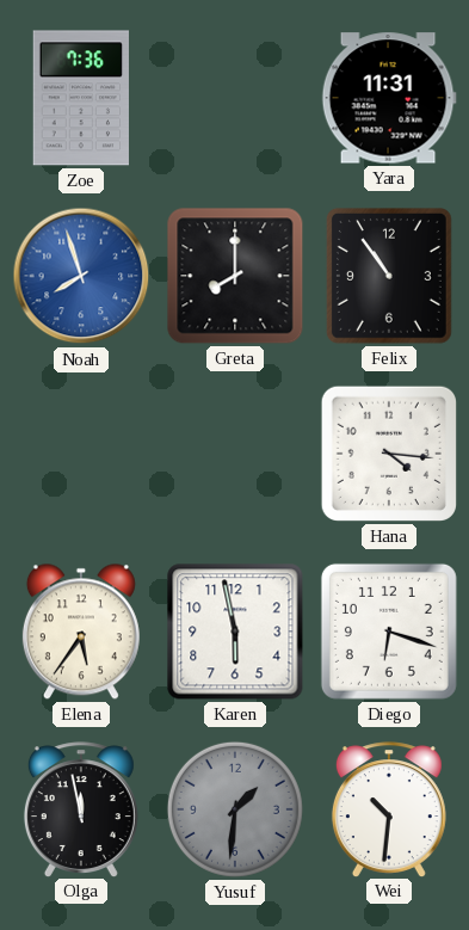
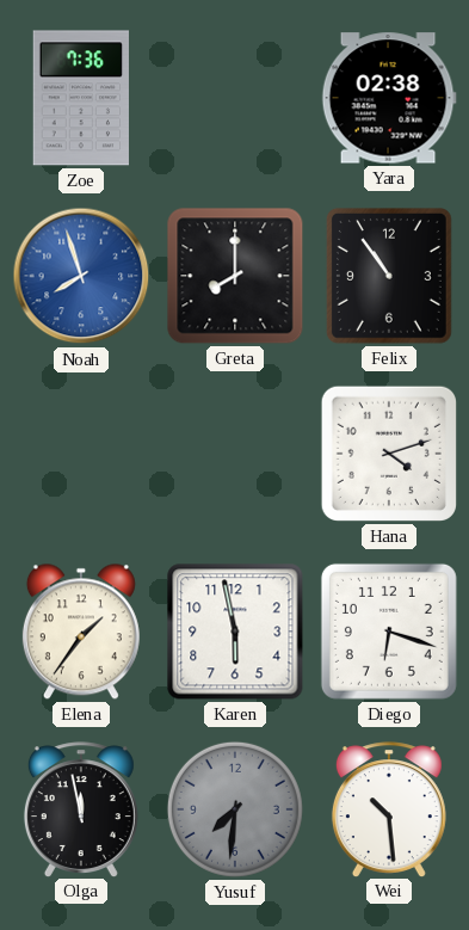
Yara: 11:31 -> 02:38 (389, 98)
Hana: 4:16 -> 4:12 (389, 454)
Elena: 5:36 -> 1:36 (81, 632)
Yusuf: 1:31 -> 7:31 (235, 809)
Wei: 10:31 -> 10:29 (389, 809)
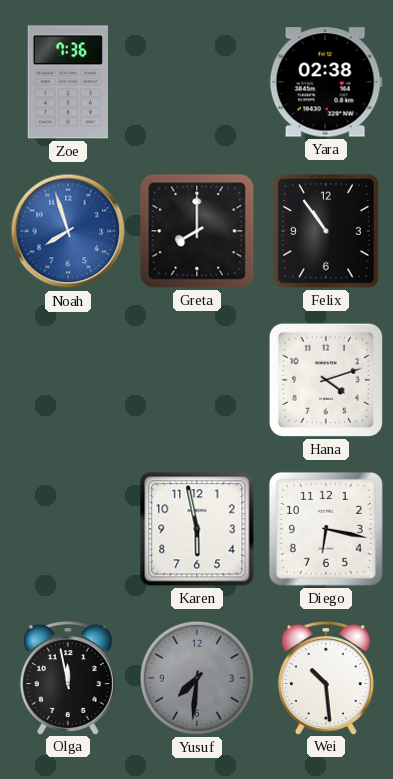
Elena: 1:36 -> none (81, 632)
Diego: 6:18 -> 6:17 (326, 529)
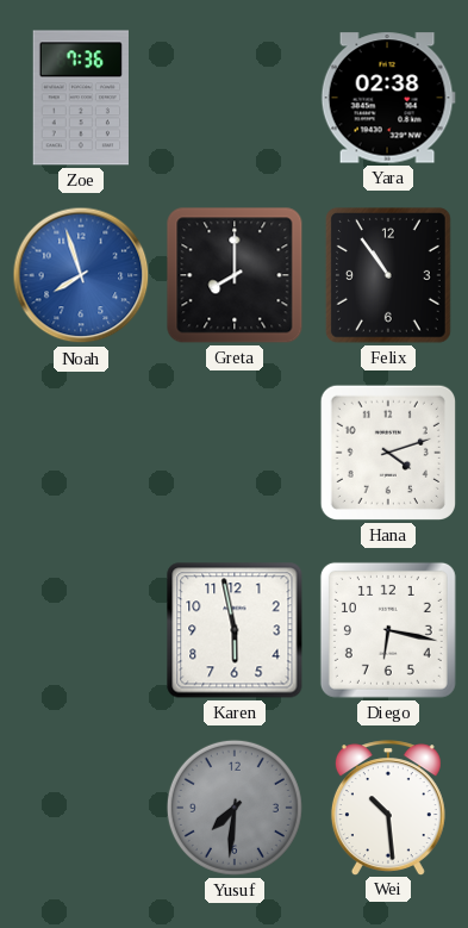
Olga: 11:58 -> none (68, 678)
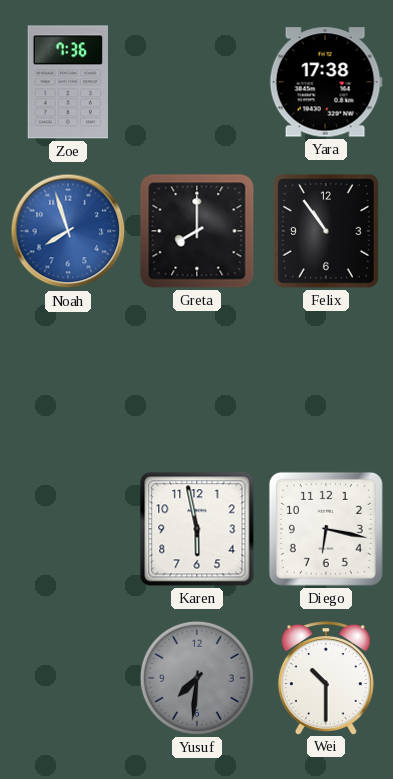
Yara: 02:38 -> 17:38 (326, 82)
Hana: 4:12 -> none (388, 453)
Wei: 10:29 -> 10:30 (326, 678)
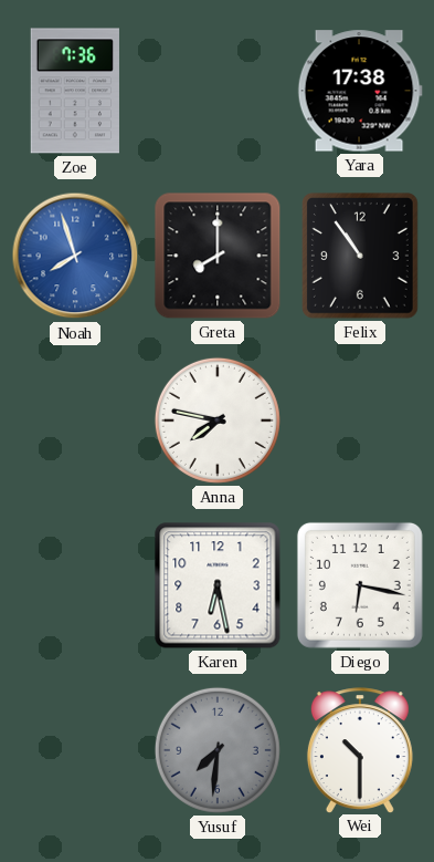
Anna: none -> 7:47 (218, 420)
Karen: 5:58 -> 6:28 (218, 585)
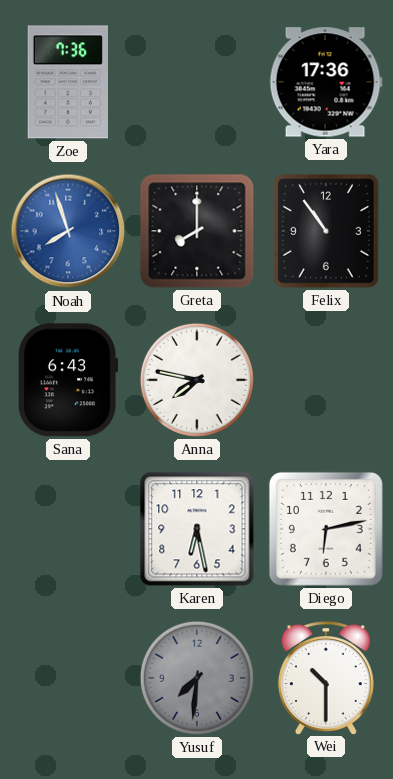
Yara: 17:38 -> 17:36 (326, 82)
Sana: none -> 6:43 (68, 380)
Diego: 6:17 -> 6:13 (326, 529)
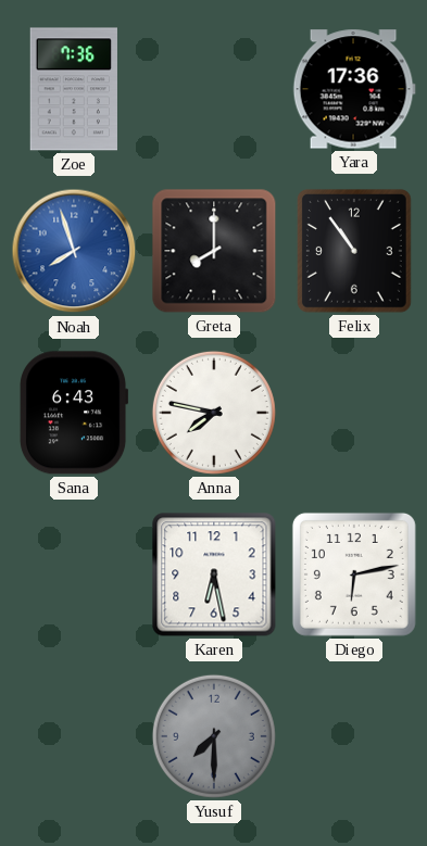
Yusuf: 7:31 -> 7:30 (214, 736)
Wei: 10:30 -> none (326, 678)
